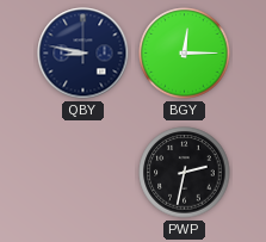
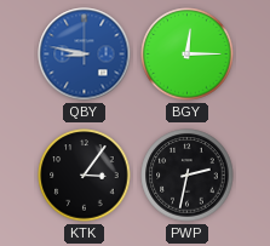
QBY dial: navy -> blue (85, 55)
KTK: none -> 3:06 (85, 176)
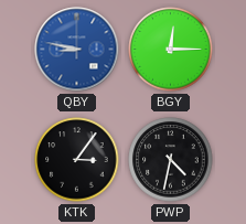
PWP: 2:32 -> 4:32 (171, 160)
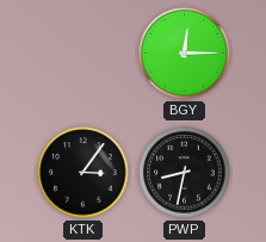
QBY: 8:47 -> none (77, 50)
PWP: 4:32 -> 8:32 (185, 173)
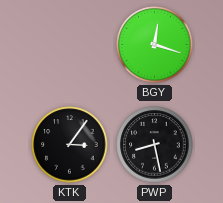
BGY: 12:15 -> 12:18 (155, 45)
PWP: 8:32 -> 8:28 (155, 145)
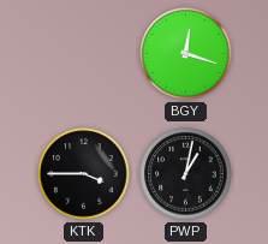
KTK: 3:06 -> 3:45 (84, 174)
PWP: 8:28 -> 1:02 (186, 174)
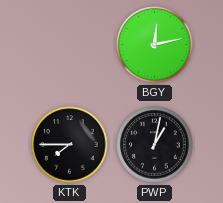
BGY: 12:18 -> 12:13 (155, 45)
KTK: 3:45 -> 7:45 (70, 145)
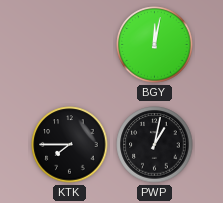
BGY: 12:13 -> 12:02 (155, 45)
